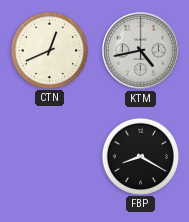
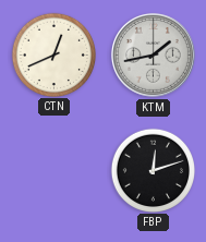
KTM: 4:43 -> 1:43 (153, 55)
FBP: 8:20 -> 12:12 (153, 170)
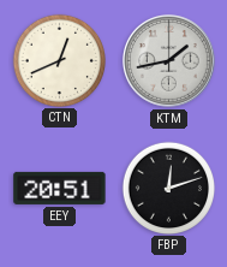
EEY: none -> 20:51 (60, 188)
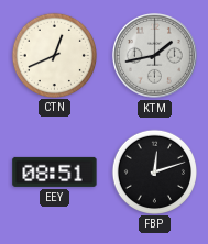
EEY: 20:51 -> 08:51 (55, 171)
